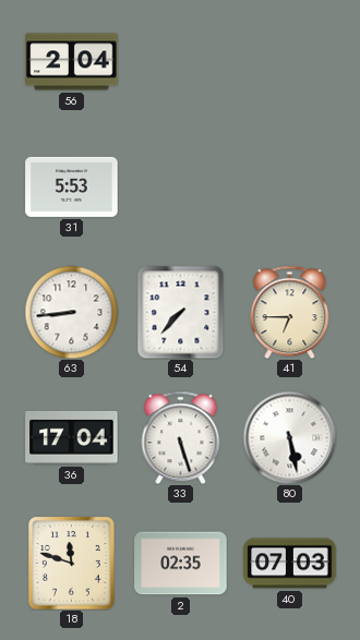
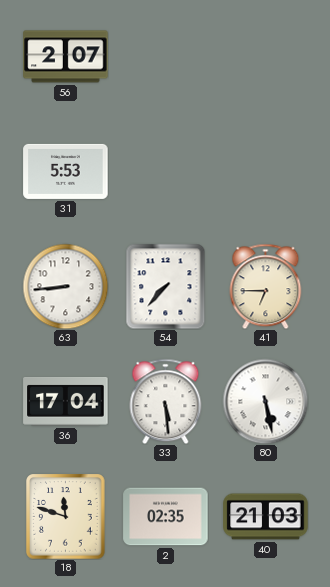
56: 2:04 -> 2:07 (66, 57)
33: 5:27 -> 5:29 (166, 401)
40: 07:03 -> 21:03 (266, 517)
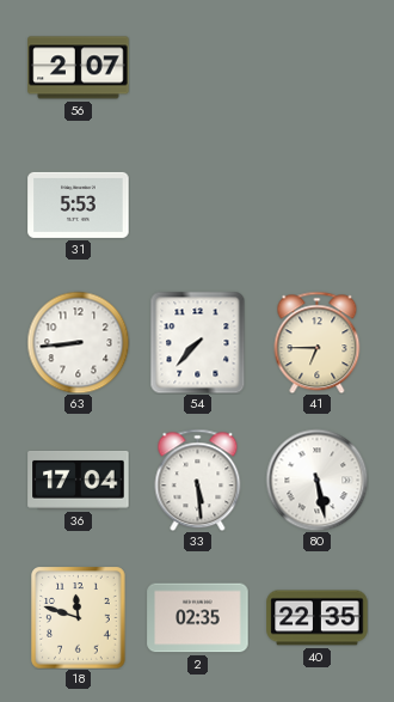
40: 21:03 -> 22:35 (318, 618)
